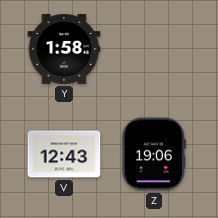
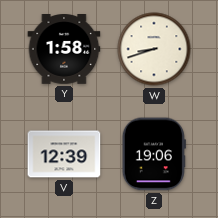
W: none -> 8:42 (154, 49)
V: 12:43 -> 12:39 (64, 154)
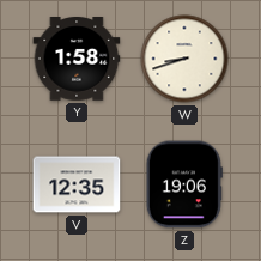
V: 12:39 -> 12:35 (77, 184)
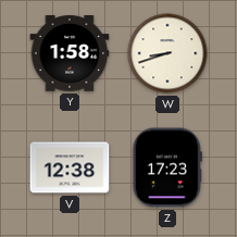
V: 12:35 -> 12:38 (70, 167)
Z: 19:06 -> 17:23 (167, 167)
